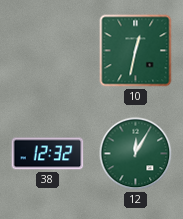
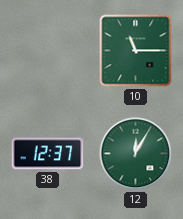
10: 12:32 -> 11:15 (136, 51)
38: 12:32 -> 12:37 (48, 154)
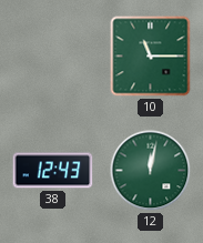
38: 12:37 -> 12:43 (53, 171)
12: 12:05 -> 12:02 (151, 171)
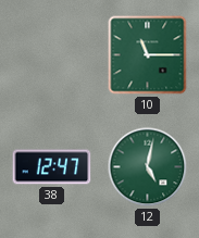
38: 12:43 -> 12:47 (52, 167)
12: 12:02 -> 5:02 (148, 167)
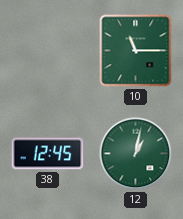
38: 12:47 -> 12:45 (48, 154)
12: 5:02 -> 1:02 (136, 154)
